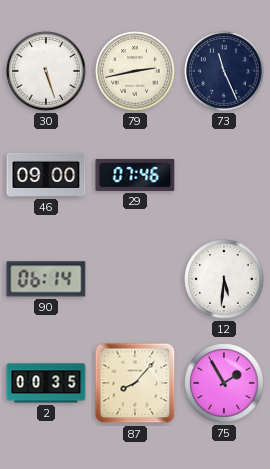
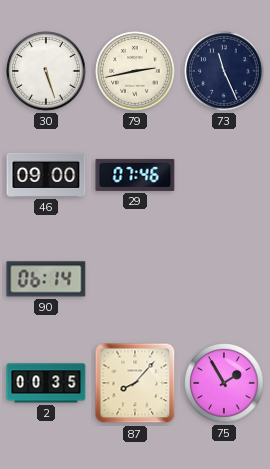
12: 5:31 -> none (224, 279)
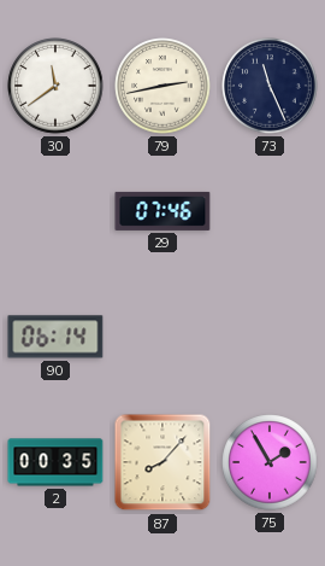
30: 5:27 -> 11:39 (55, 86)
46: 09:00 -> none (46, 175)
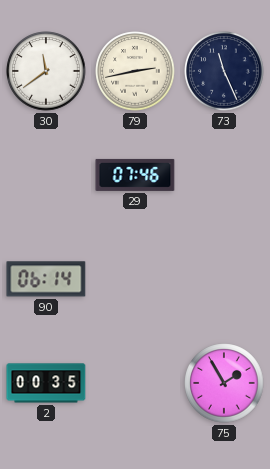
87: 8:07 -> none (162, 462)
